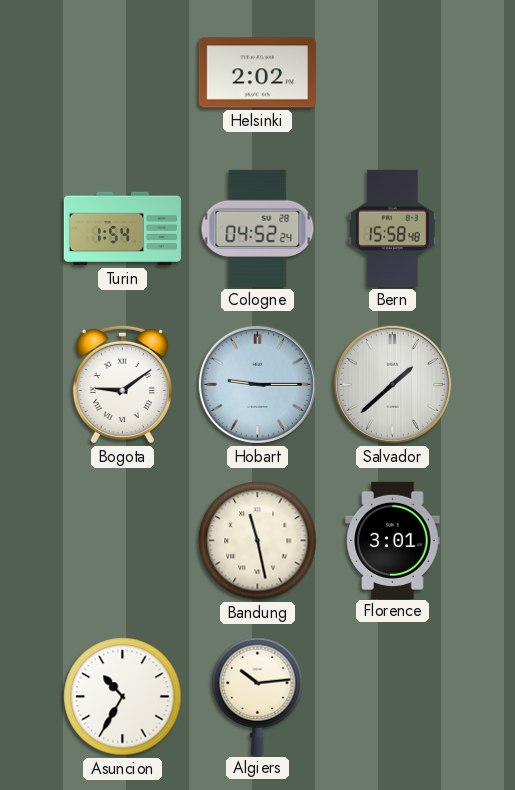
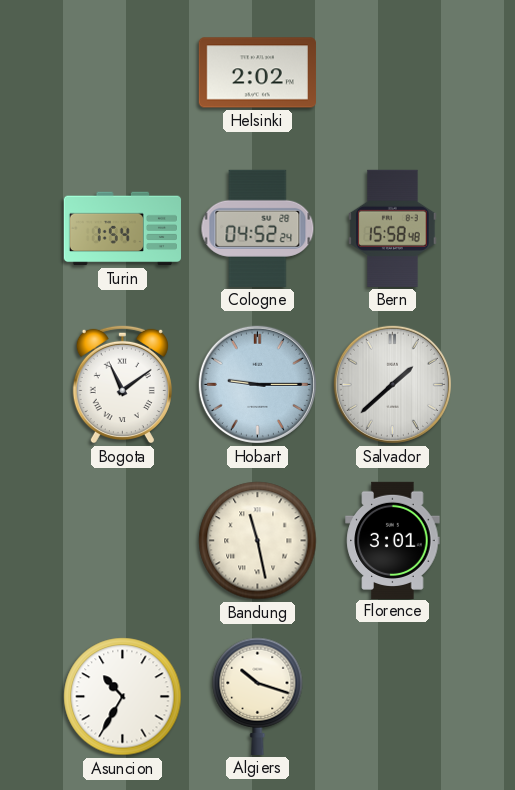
Bogota: 9:09 -> 11:09 (122, 384)
Algiers: 10:14 -> 10:18 (258, 696)
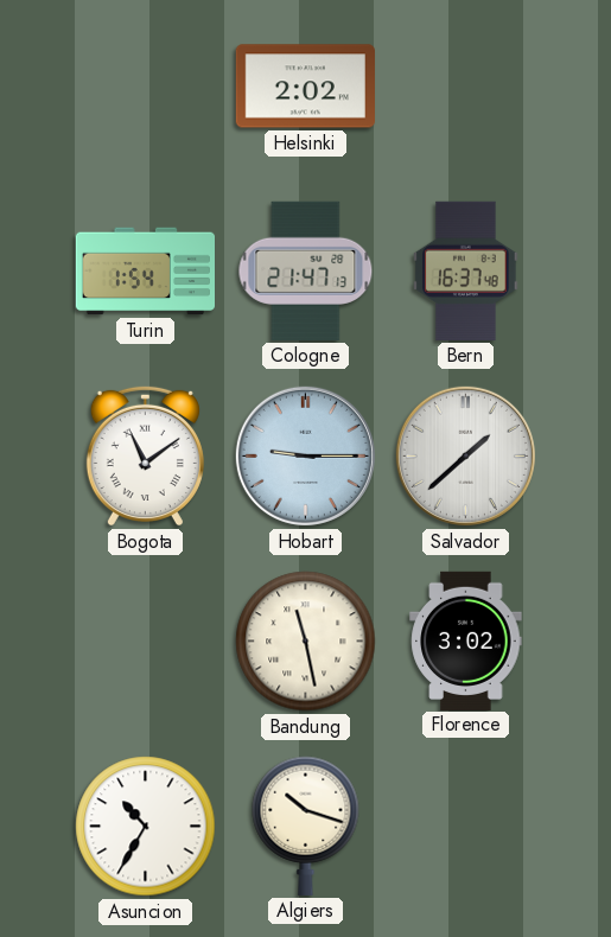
Cologne: 04:52 -> 21:47 (306, 270)
Bern: 15:58 -> 16:37 (466, 270)
Florence: 3:01 -> 3:02 (466, 640)
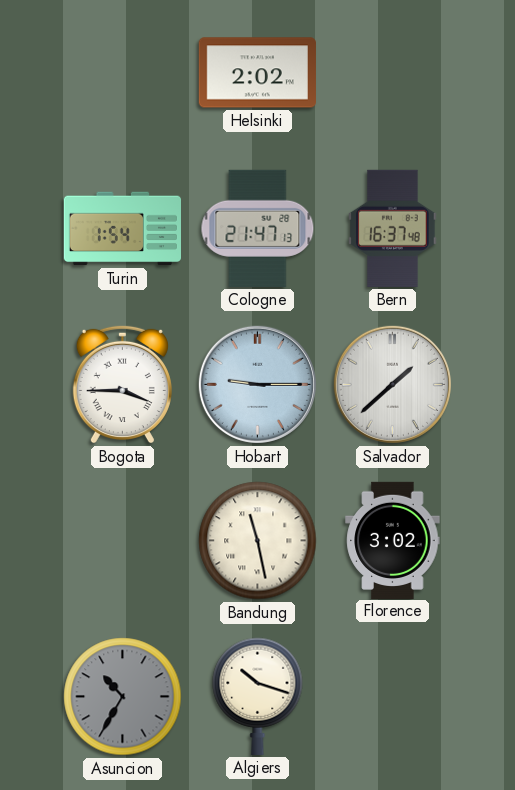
Bogota: 11:09 -> 3:45 (122, 384)
Asuncion dial: white -> grey (123, 697)
